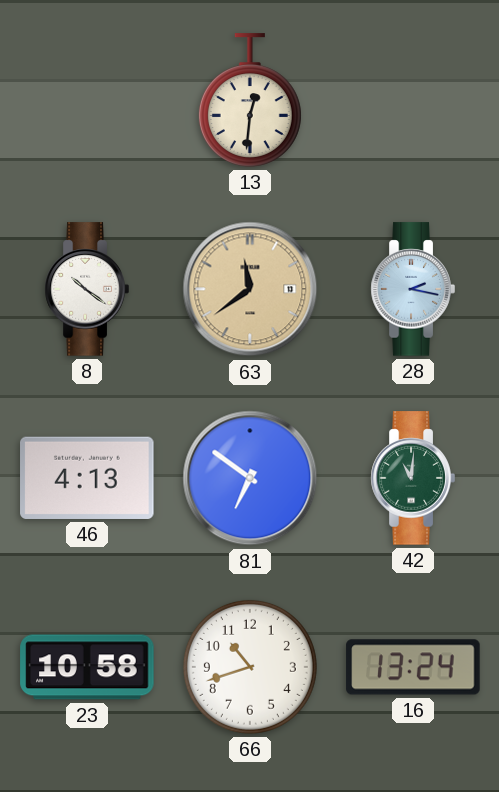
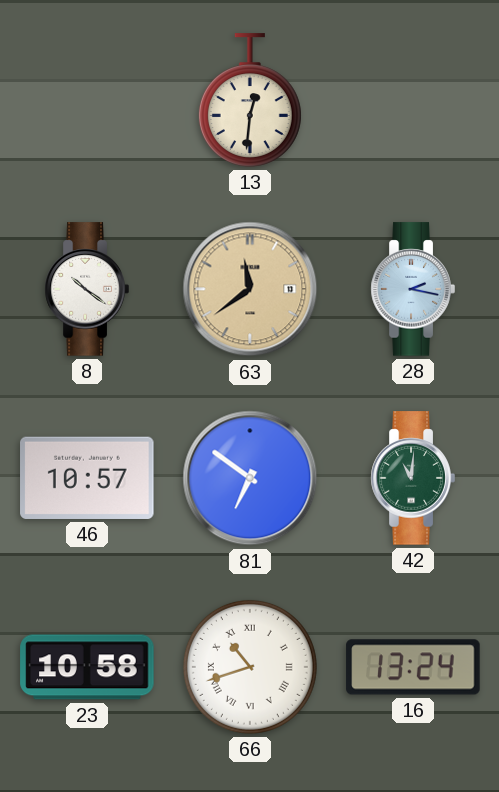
46: 4:13 -> 10:57 (87, 478)
66 numerals: Arabic -> Roman (250, 667)
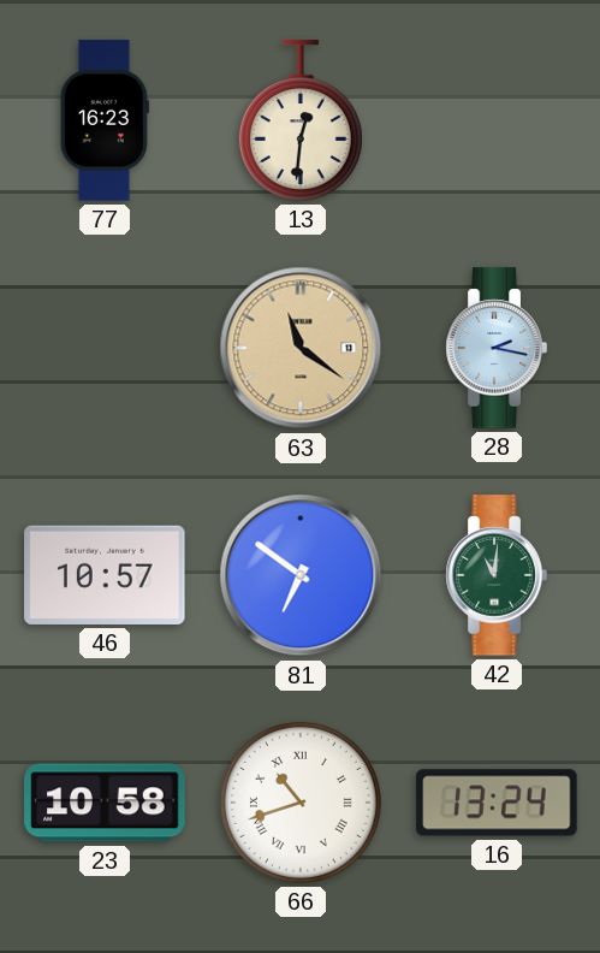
77: none -> 16:23 (105, 120)
8: 10:21 -> none (87, 289)
63: 11:39 -> 11:21 (301, 348)
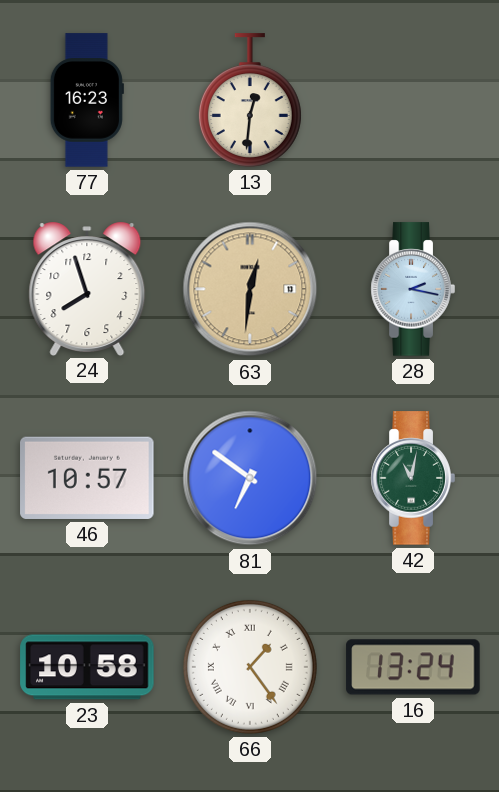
24: none -> 7:57 (87, 288)
63: 11:21 -> 12:31 (250, 289)
42: 11:01 -> 11:02 (413, 478)
66: 10:42 -> 1:24 (250, 667)
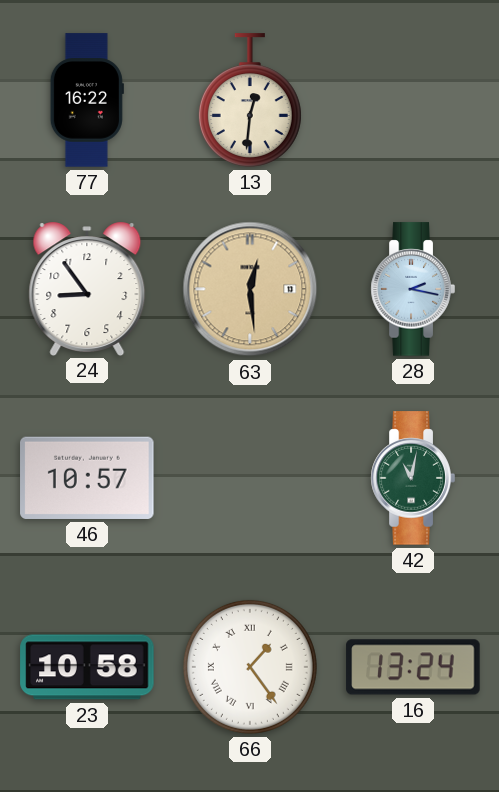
77: 16:23 -> 16:22 (87, 100)
24: 7:57 -> 8:54 (87, 288)
63: 12:31 -> 12:29 (250, 289)
81: 6:51 -> none (250, 478)
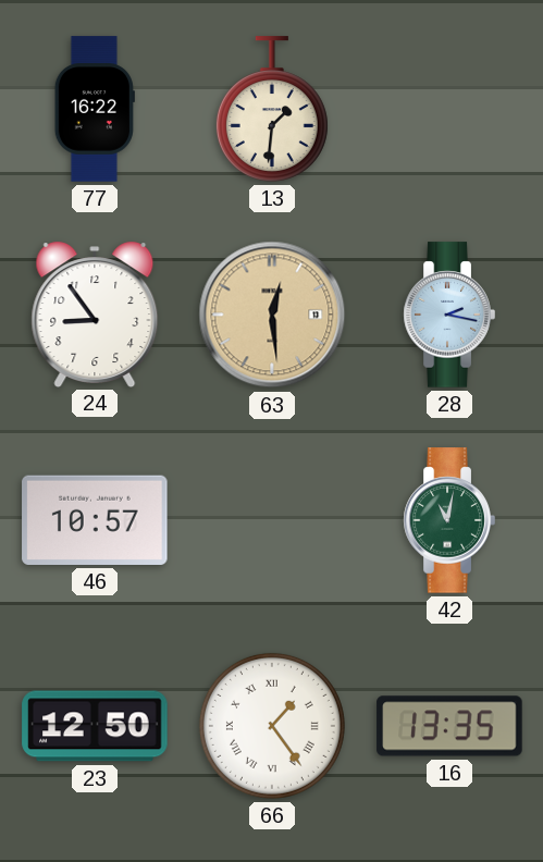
13: 12:31 -> 1:31 (272, 109)
23: 10:58 -> 12:50 (95, 726)
16: 13:24 -> 13:35 (449, 726)
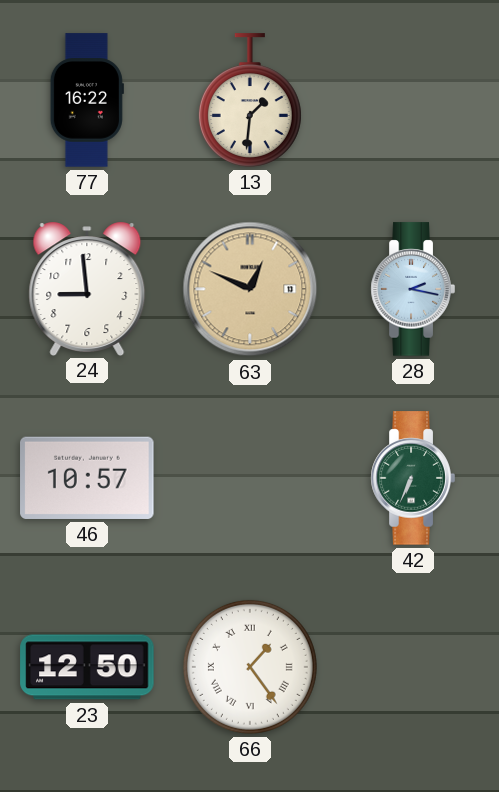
24: 8:54 -> 8:59 (87, 288)
63: 12:29 -> 12:49 (250, 289)
42: 11:02 -> 6:34 (413, 478)
16: 13:35 -> none (449, 726)
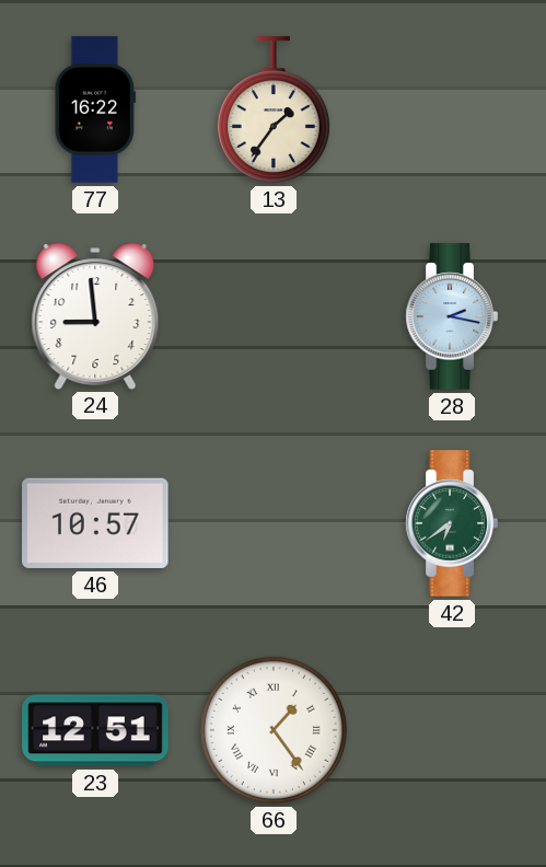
13: 1:31 -> 1:36 (274, 109)
63: 12:49 -> none (250, 289)
42: 6:34 -> 6:39 (452, 523)
23: 12:50 -> 12:51 (95, 730)
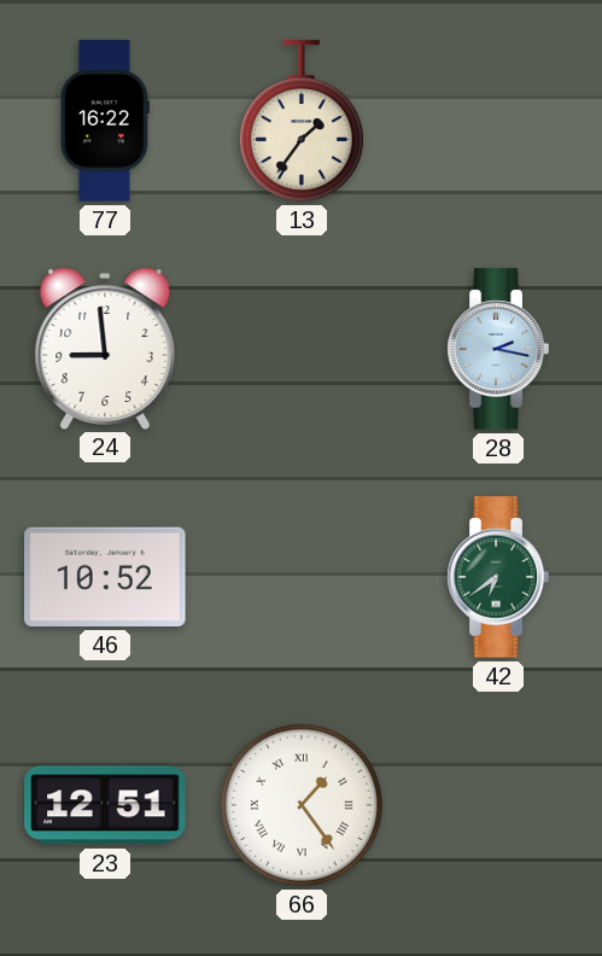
46: 10:57 -> 10:52 (105, 577)
